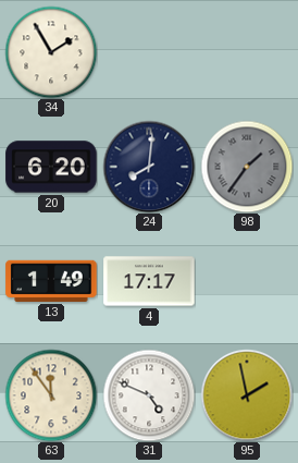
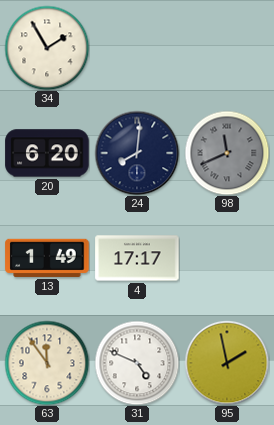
98: 1:36 -> 11:41 (227, 153)
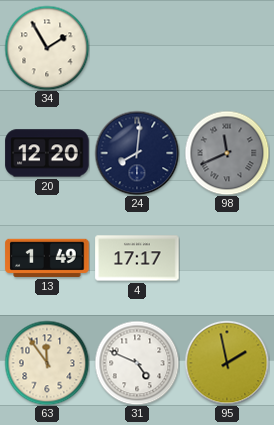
20: 6:20 -> 12:20 (47, 153)
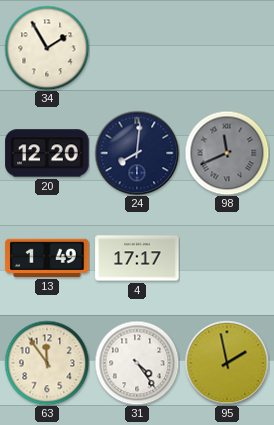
31: 4:49 -> 4:24 (137, 363)
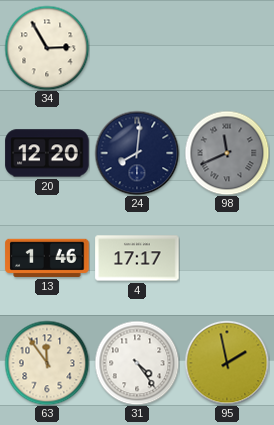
34: 1:55 -> 2:55 (47, 48)
13: 1:49 -> 1:46 (47, 258)
